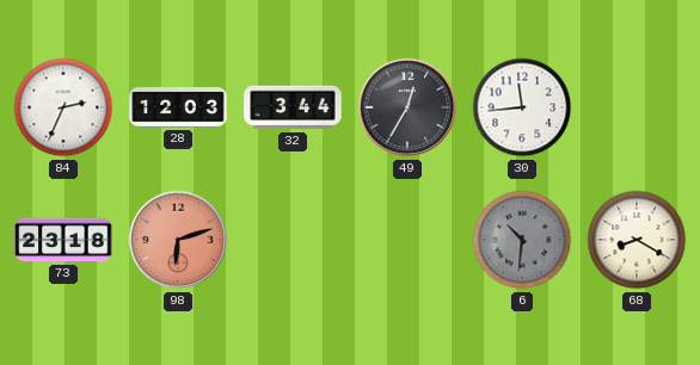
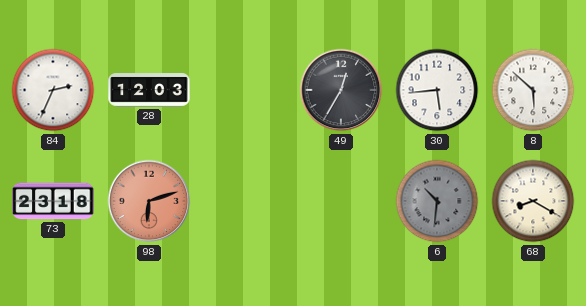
32: 3:44 -> none (293, 107)
30: 11:44 -> 5:44 (437, 90)
8: none -> 5:52 (533, 90)
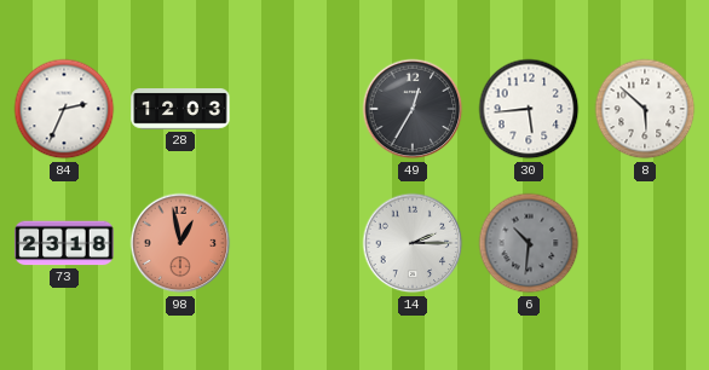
98: 6:12 -> 12:58 (180, 243)
14: none -> 2:15 (413, 243)
68: 8:20 -> none (533, 201)
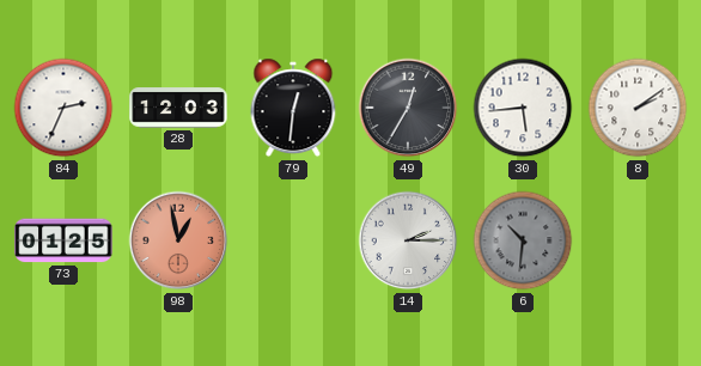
79: none -> 12:31 (293, 108)
8: 5:52 -> 2:09 (638, 108)
73: 23:18 -> 01:25 (63, 240)
